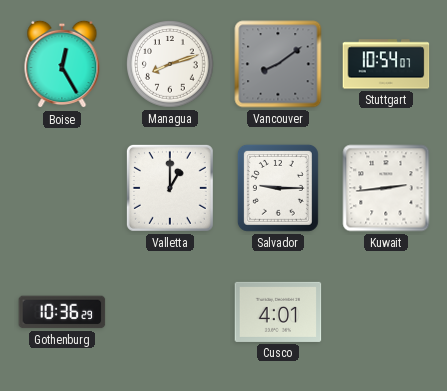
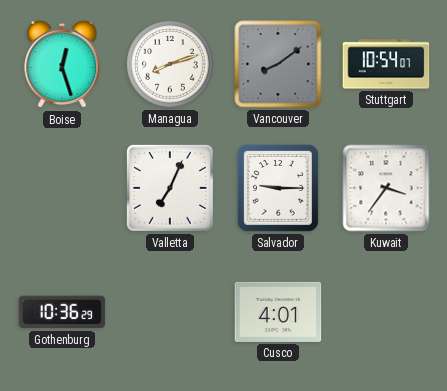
Boise: 12:25 -> 12:27 (62, 64)
Valletta: 1:00 -> 7:04 (170, 188)
Kuwait: 2:44 -> 3:36 (386, 188)
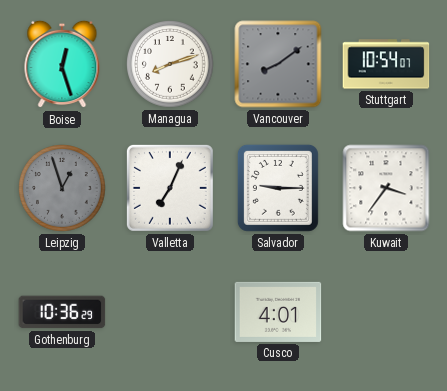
Leipzig: none -> 12:57 (63, 189)
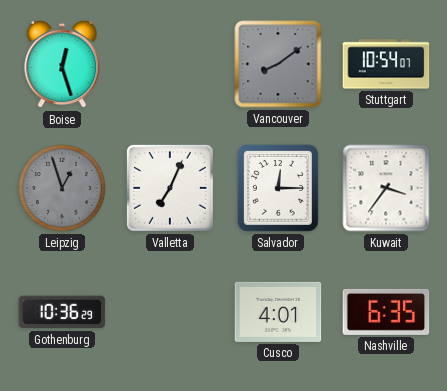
Managua: 8:12 -> none (171, 65)
Salvador: 9:15 -> 12:15 (278, 188)
Nashville: none -> 6:35 (386, 312)
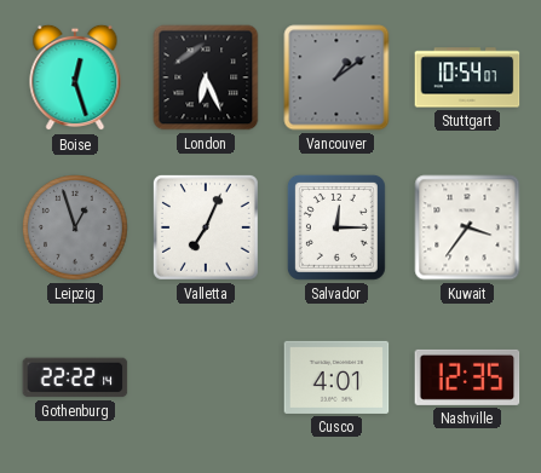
London: none -> 6:26 (206, 77)
Vancouver: 8:09 -> 1:09 (336, 77)
Gothenburg: 10:36 -> 22:22 (75, 377)
Nashville: 6:35 -> 12:35 (467, 377)
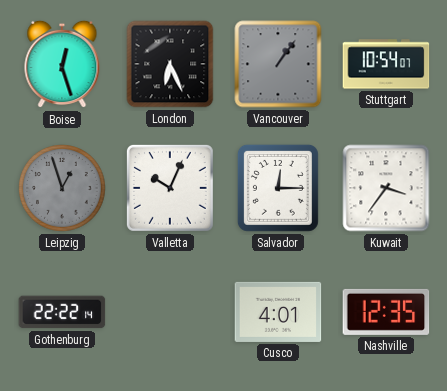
Vancouver: 1:09 -> 1:06 (278, 64)
Valletta: 7:04 -> 10:04 (170, 188)
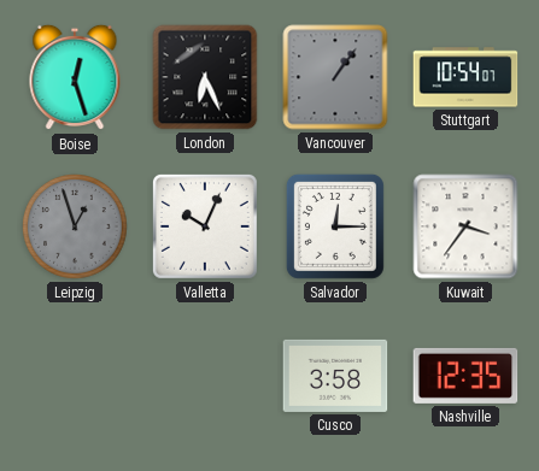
Gothenburg: 22:22 -> none (62, 312)
Cusco: 4:01 -> 3:58 (335, 376)
